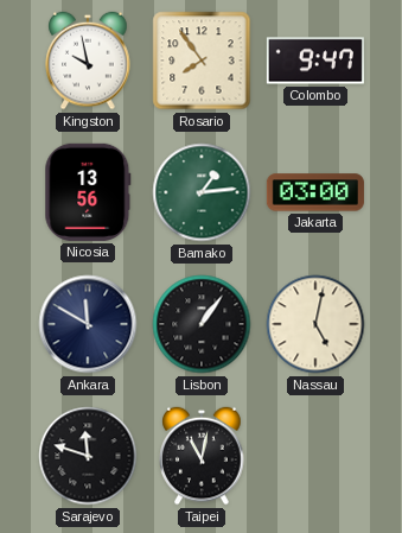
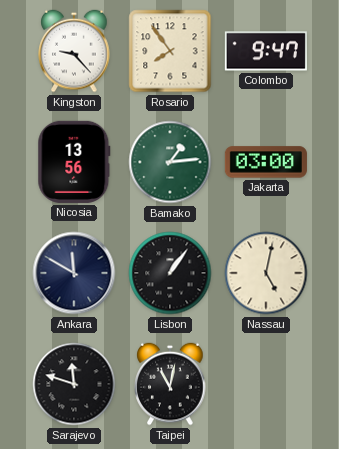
Kingston: 9:58 -> 9:23 (74, 51)
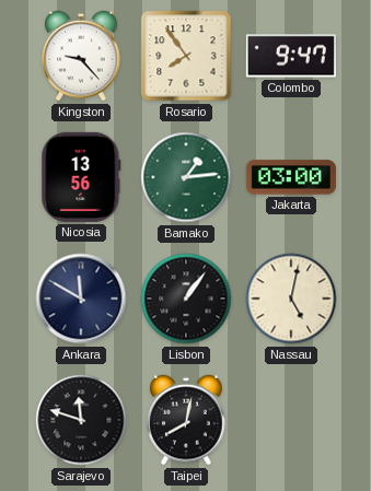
Taipei: 11:02 -> 8:02 (186, 420)
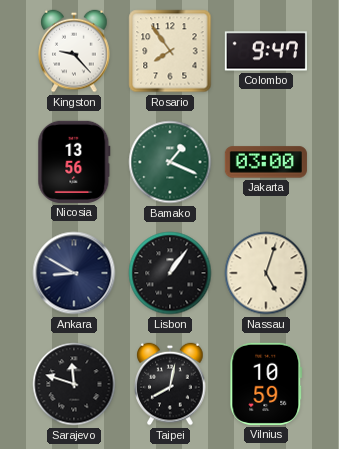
Bamako: 1:14 -> 1:19 (170, 162)
Ankara: 11:50 -> 8:50 (74, 273)
Nassau: 5:02 -> 5:03 (266, 273)
Vilnius: none -> 10:59 (266, 384)
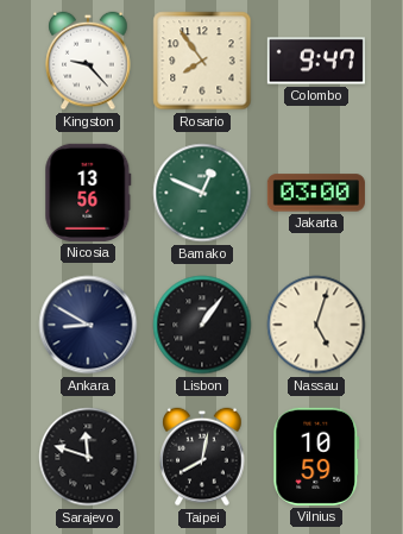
Bamako: 1:19 -> 12:49 (202, 193)
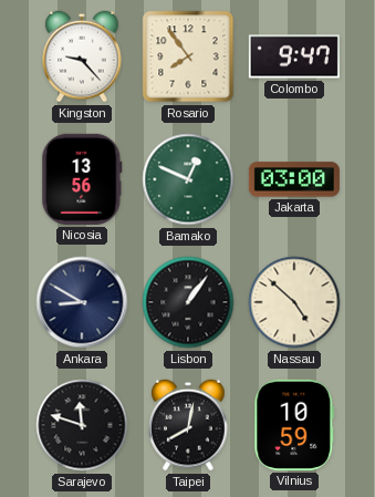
Nassau: 5:03 -> 4:52 (294, 302)
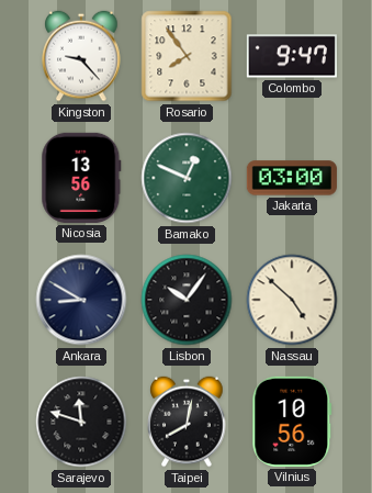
Lisbon: 1:06 -> 10:06 (187, 300)
Vilnius: 10:59 -> 10:56 (292, 422)
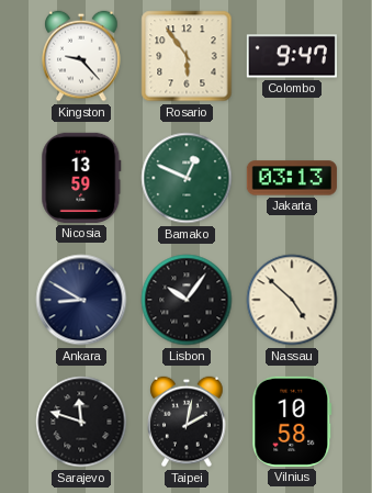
Rosario: 7:54 -> 5:54 (187, 56)
Nicosia: 13:56 -> 13:59 (81, 178)
Jakarta: 03:00 -> 03:13 (292, 178)
Taipei: 8:02 -> 2:02 (187, 422)
Vilnius: 10:56 -> 10:58 (292, 422)
